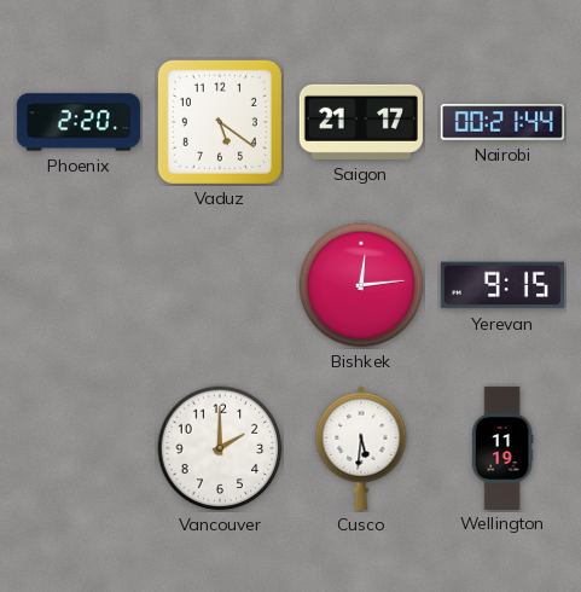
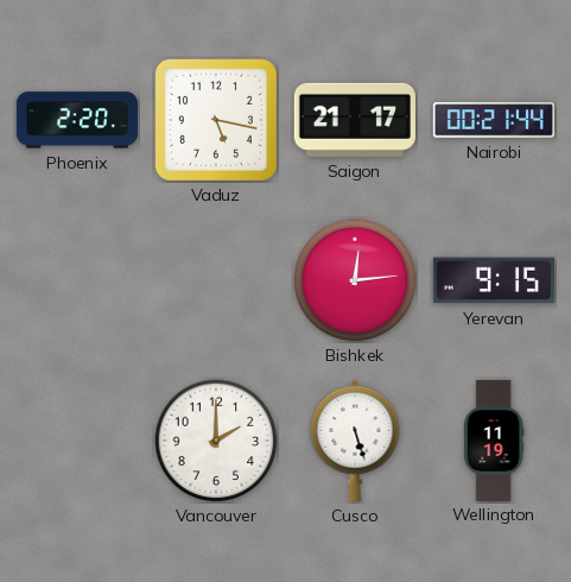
Vaduz: 5:21 -> 5:17 (216, 120)
Cusco: 5:31 -> 5:27 (355, 441)
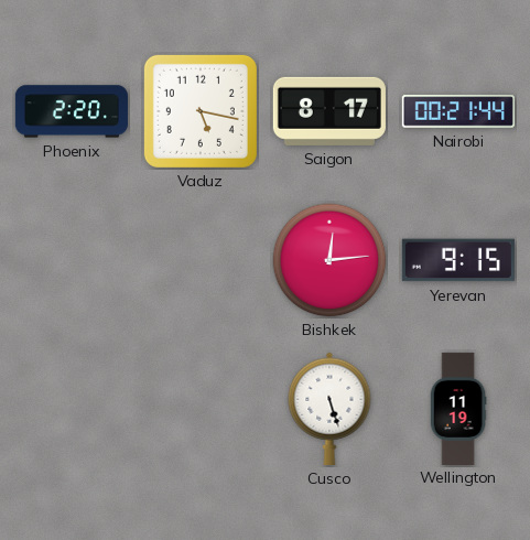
Saigon: 21:17 -> 8:17 (329, 111)
Vancouver: 2:00 -> none (216, 441)
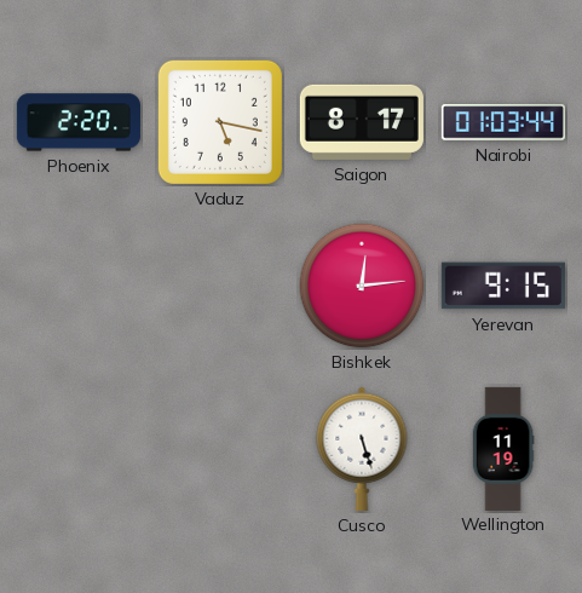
Nairobi: 00:21 -> 01:03 (503, 122)
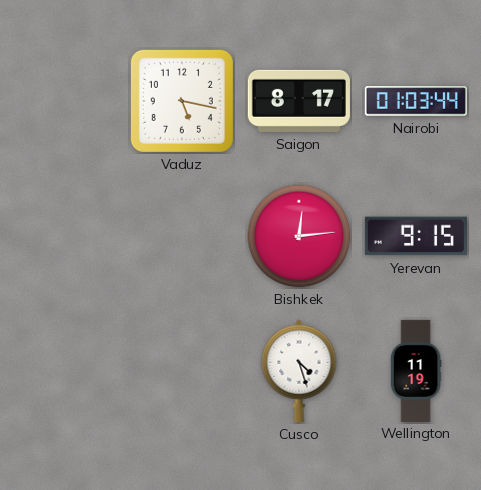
Phoenix: 2:20 -> none (79, 122)
Cusco: 5:27 -> 4:27 (299, 371)
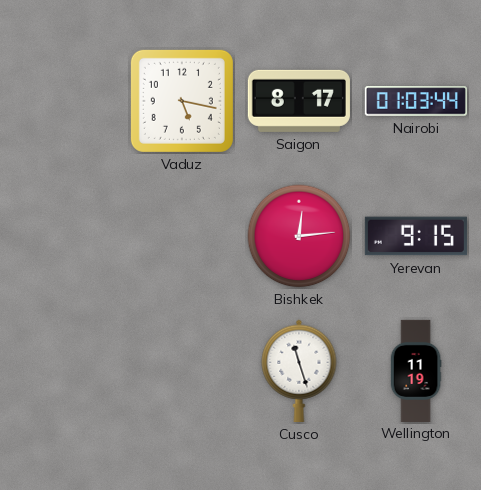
Cusco: 4:27 -> 11:27 (299, 371)
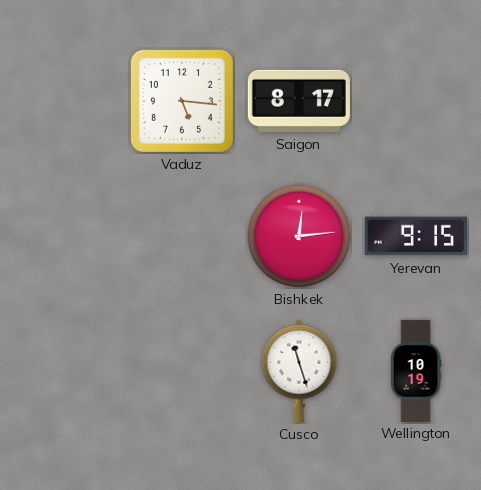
Vaduz: 5:17 -> 5:16 (182, 101)
Nairobi: 01:03 -> none (416, 101)
Wellington: 11:19 -> 10:19 (416, 370)
